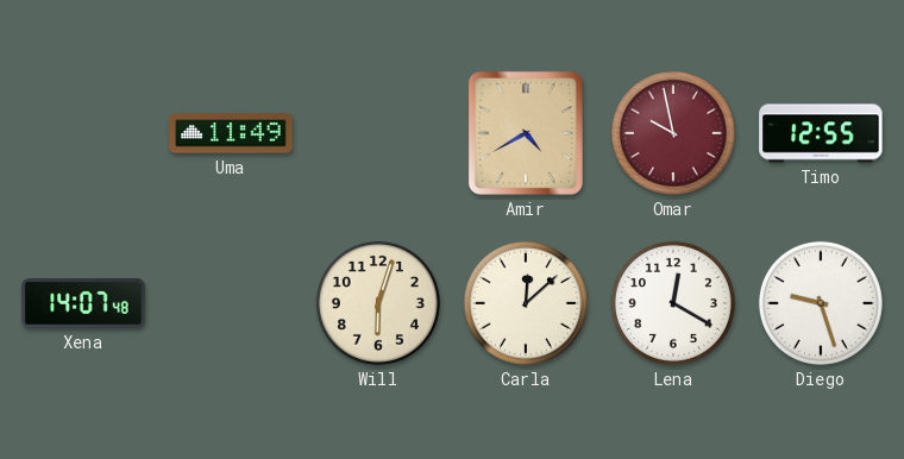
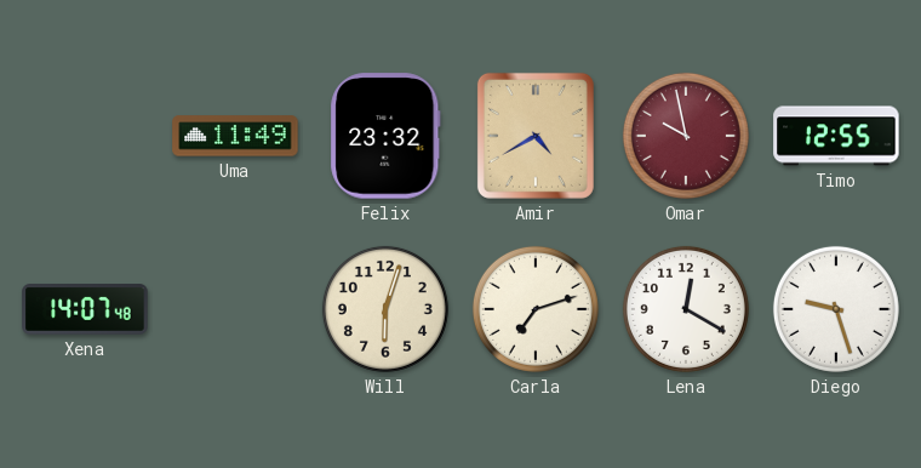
Felix: none -> 23:32 (385, 136)
Carla: 12:08 -> 7:12 (536, 309)
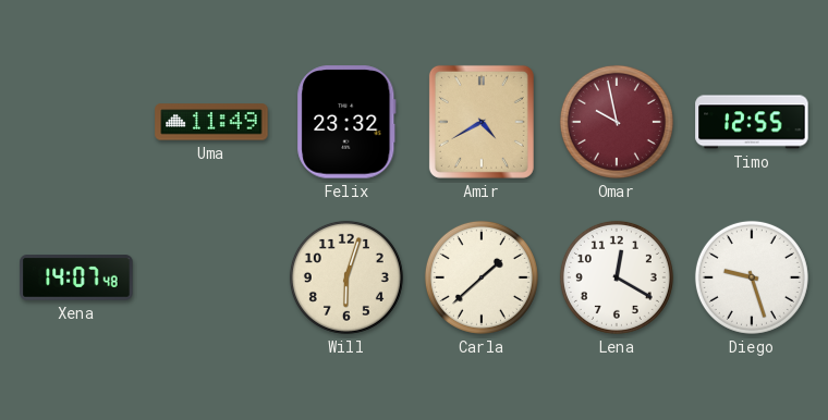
Carla: 7:12 -> 1:38 (482, 277)
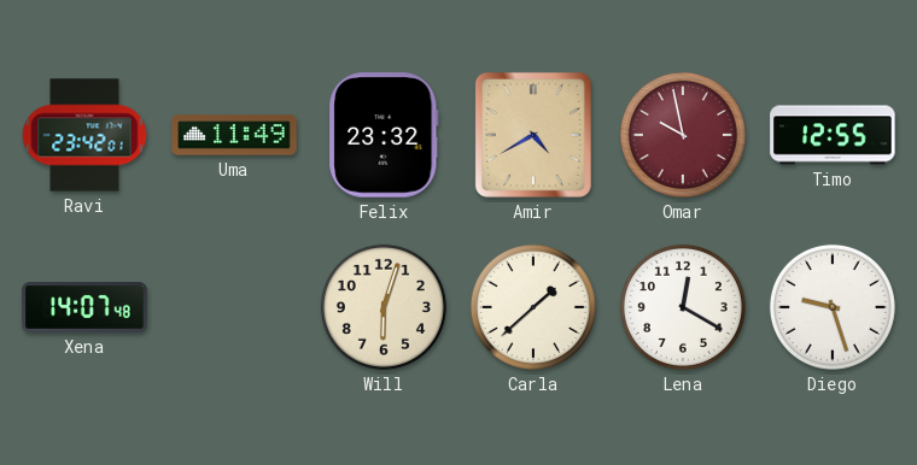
Ravi: none -> 23:42 (84, 135)
